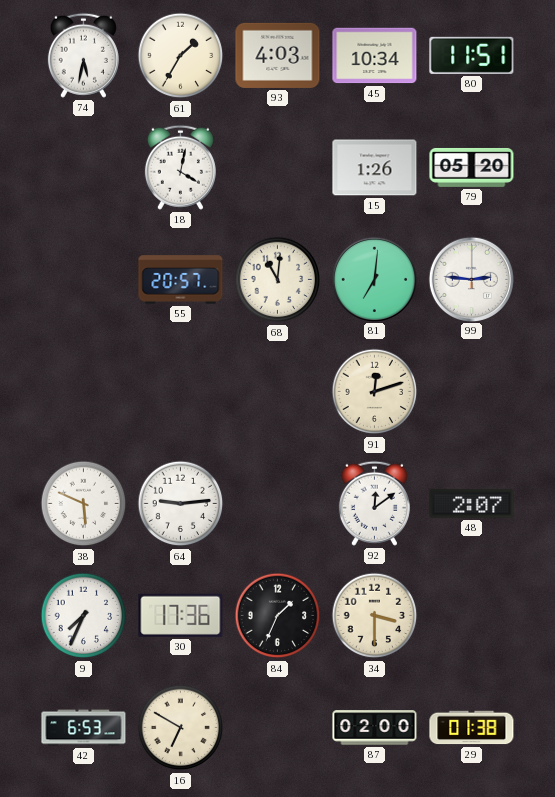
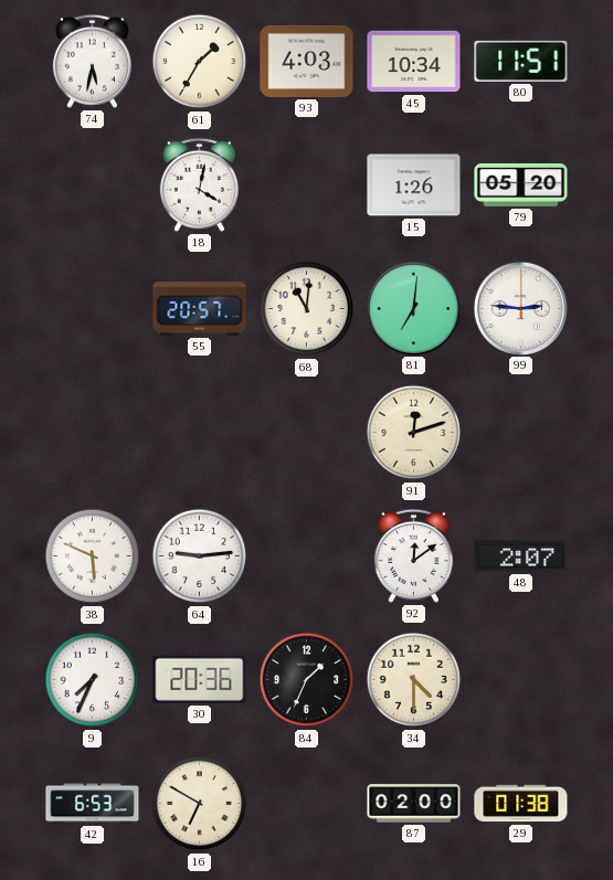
30: 17:36 -> 20:36 (200, 679)
34: 3:30 -> 4:30 (414, 680)
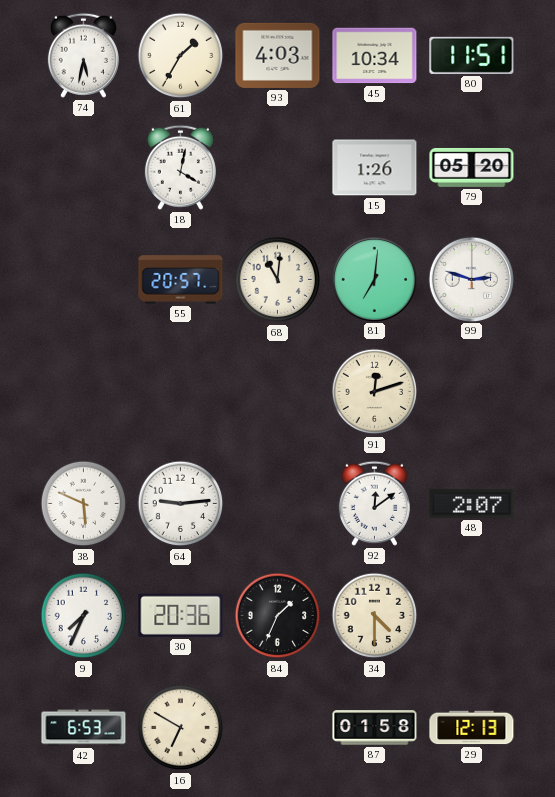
99: 2:46 -> 2:48 (471, 279)
87: 02:00 -> 01:58 (375, 728)
29: 01:38 -> 12:13 (472, 728)
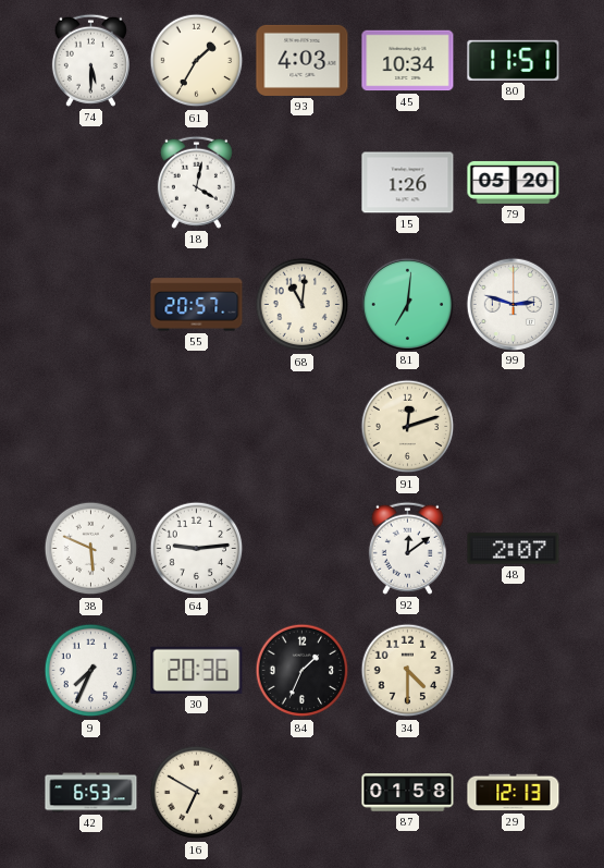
74: 5:32 -> 5:30 (90, 60)
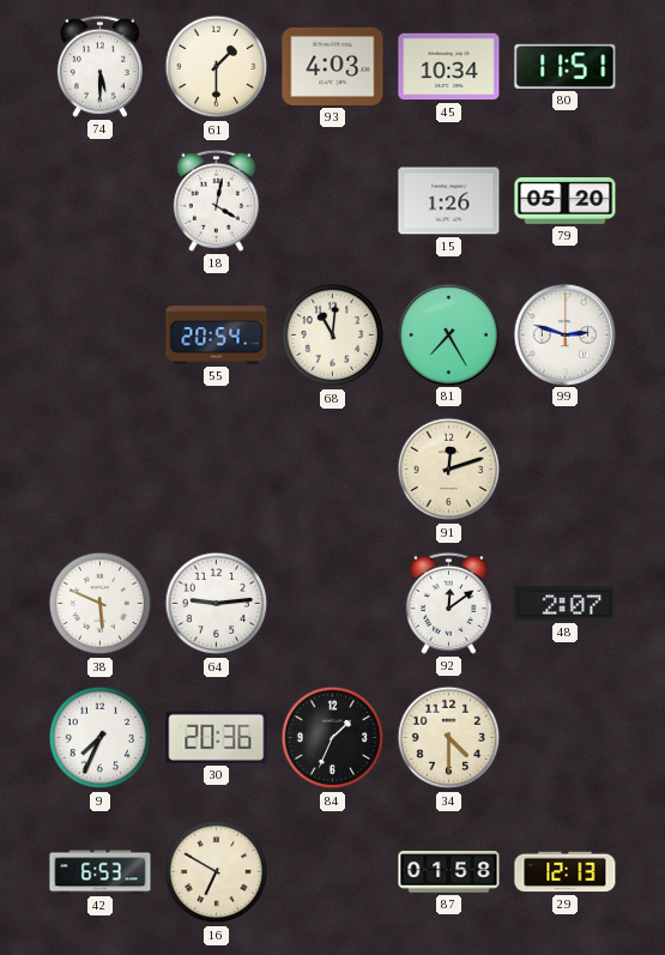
61: 1:35 -> 1:30 (217, 67)
55: 20:57 -> 20:54 (217, 336)
81: 7:01 -> 7:25 (448, 334)
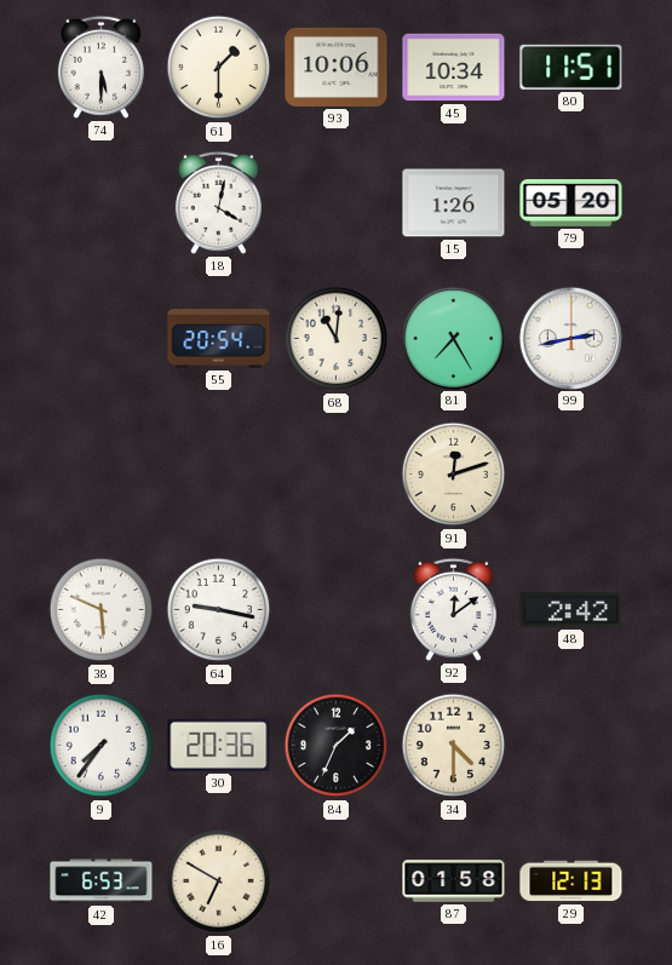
93: 4:03 -> 10:06 (337, 67)
99: 2:48 -> 2:43 (570, 338)
64: 9:14 -> 9:17 (219, 610)
48: 2:07 -> 2:42 (572, 610)
9: 7:34 -> 7:36 (102, 746)
